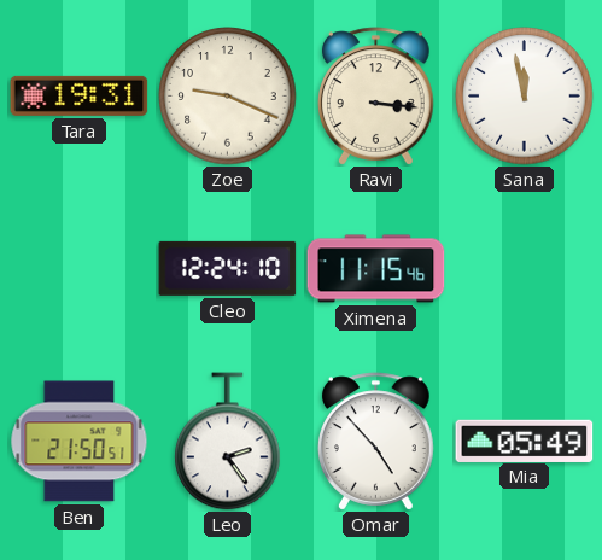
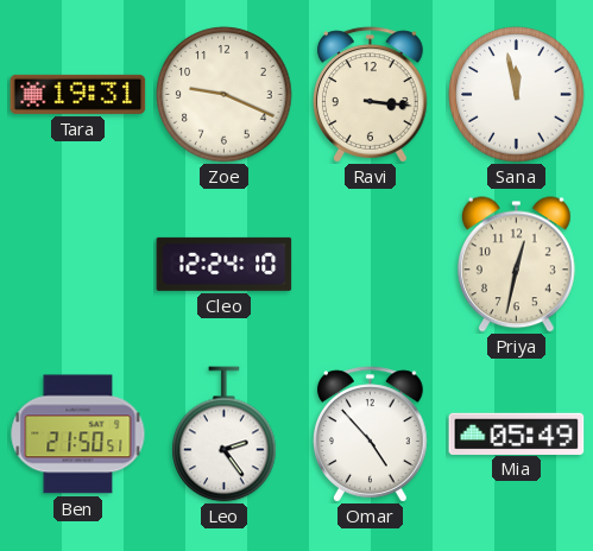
Ximena: 11:15 -> none (376, 269)
Priya: none -> 12:32 (516, 265)
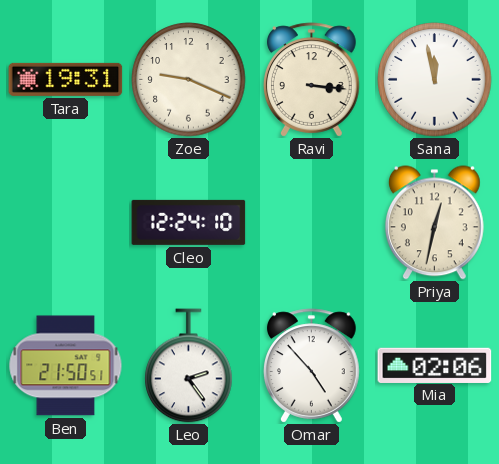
Mia: 05:49 -> 02:06 (435, 365)
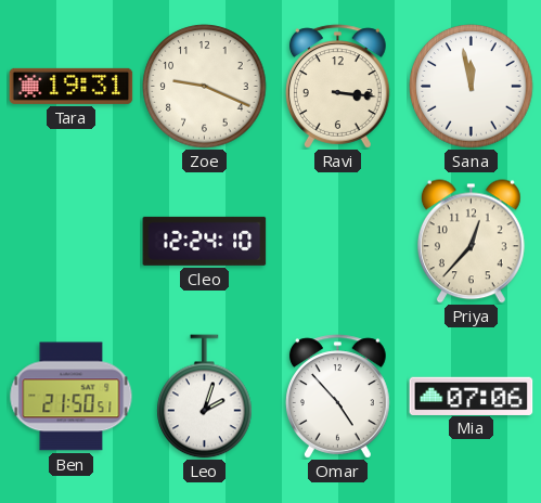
Priya: 12:32 -> 12:37 (471, 242)
Leo: 2:24 -> 2:03 (205, 397)
Mia: 02:06 -> 07:06 (472, 396)
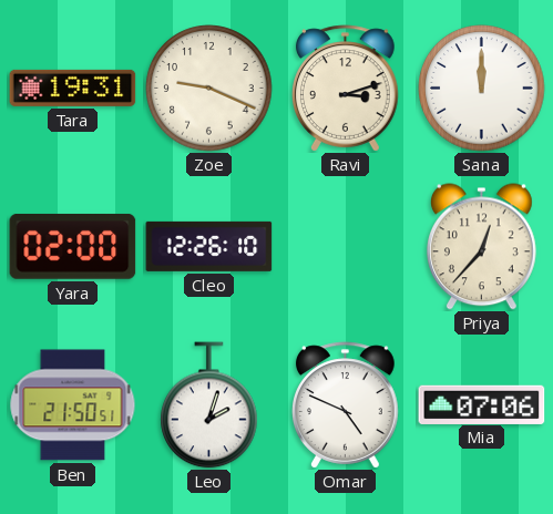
Ravi: 3:16 -> 3:12 (346, 89)
Sana: 11:58 -> 12:00 (482, 89)
Yara: none -> 02:00 (73, 246)
Cleo: 12:24 -> 12:26 (209, 246)
Omar: 4:53 -> 4:49 (346, 405)
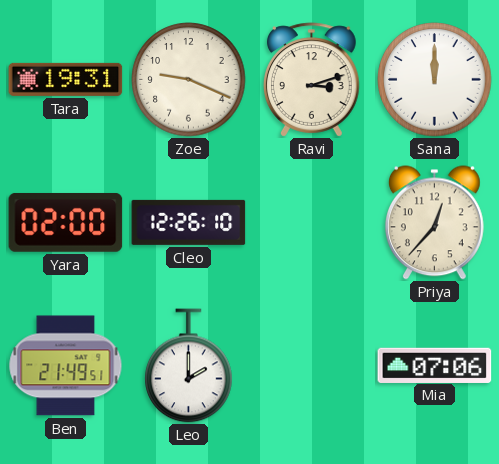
Ben: 21:50 -> 21:49 (66, 366)
Leo: 2:03 -> 2:00 (189, 366)
Omar: 4:49 -> none (346, 405)
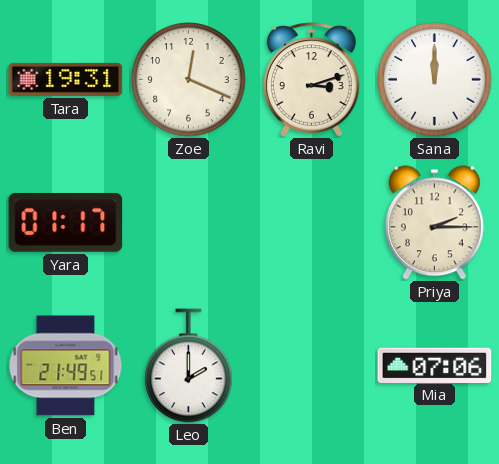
Zoe: 9:19 -> 12:19 (189, 80)
Yara: 02:00 -> 01:17 (66, 222)
Cleo: 12:26 -> none (189, 222)
Priya: 12:37 -> 2:15 (434, 223)
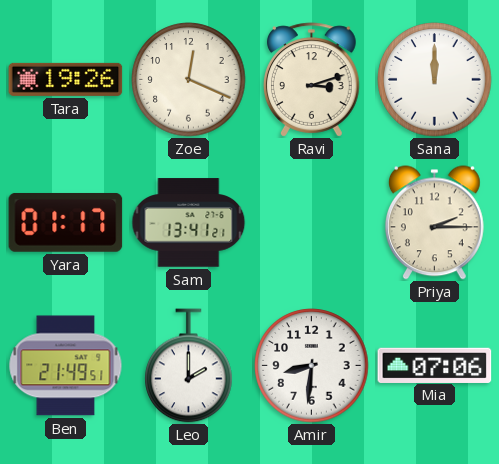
Tara: 19:31 -> 19:26 (66, 79)
Sam: none -> 13:41 (189, 223)
Amir: none -> 8:31 (312, 366)
